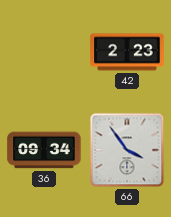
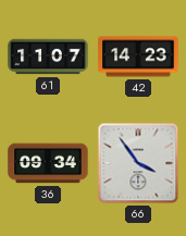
61: none -> 11:07 (48, 57)
42: 2:23 -> 14:23 (138, 57)
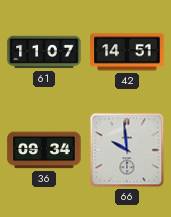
42: 14:23 -> 14:51 (127, 52)
66: 3:54 -> 9:59 (127, 150)
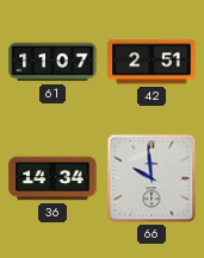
42: 14:51 -> 2:51 (152, 62)
36: 09:34 -> 14:34 (52, 178)
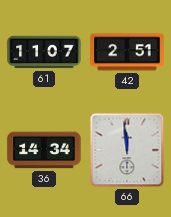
66: 9:59 -> 11:59 (127, 150)
